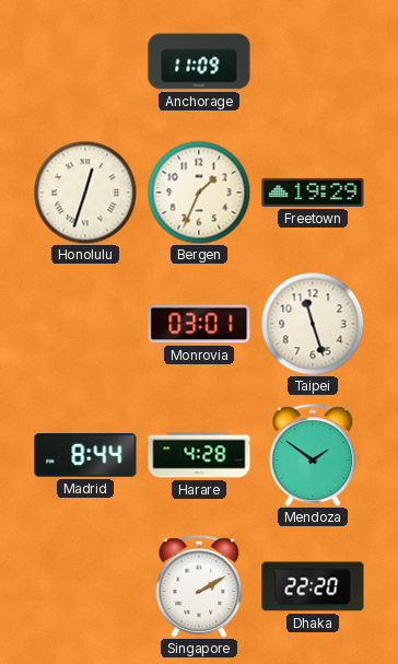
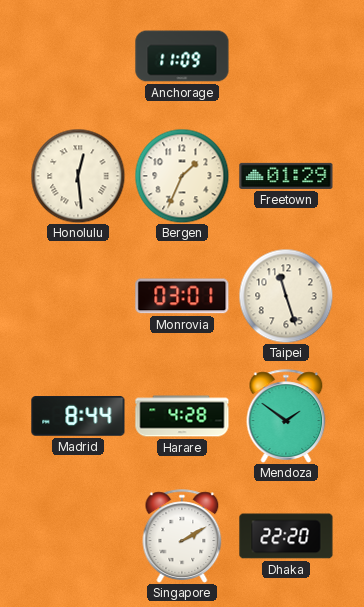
Honolulu: 12:33 -> 12:29 (78, 176)
Freetown: 19:29 -> 01:29 (286, 176)
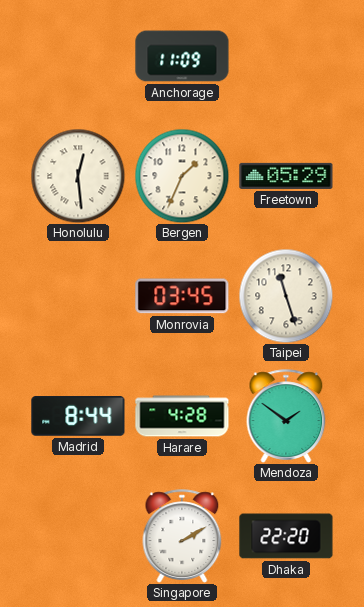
Freetown: 01:29 -> 05:29 (286, 176)
Monrovia: 03:01 -> 03:45 (182, 296)
